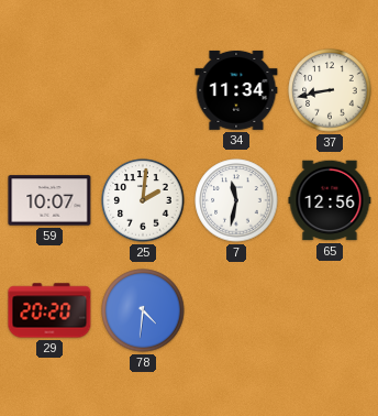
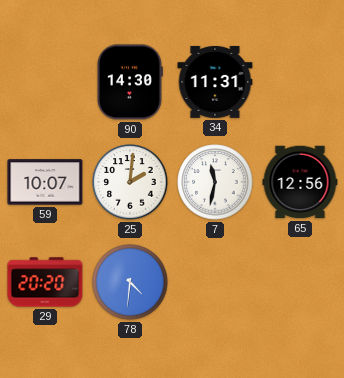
90: none -> 14:30 (130, 82)
34: 11:34 -> 11:31 (215, 82)
37: 8:43 -> none (330, 90)
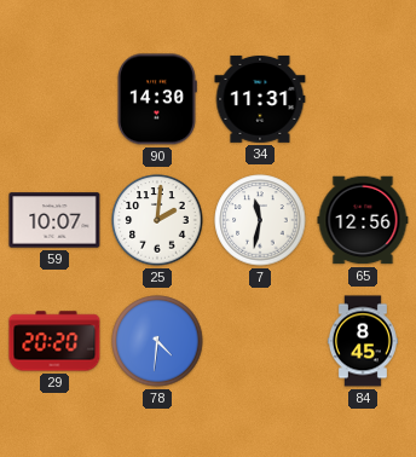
84: none -> 8:45 (363, 341)
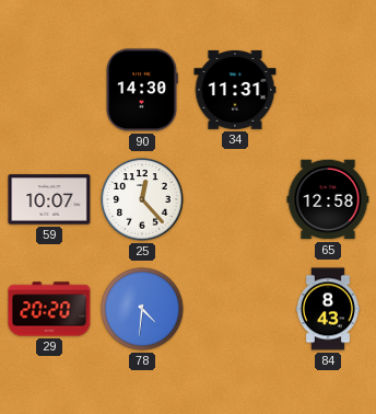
25: 2:01 -> 12:23 (142, 199)
7: 11:32 -> none (260, 220)
65: 12:56 -> 12:58 (328, 199)
84: 8:45 -> 8:43 (328, 309)
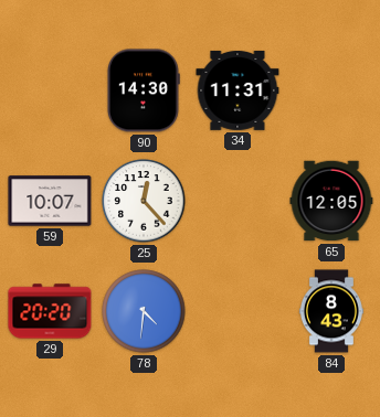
65: 12:58 -> 12:05 (331, 201)
